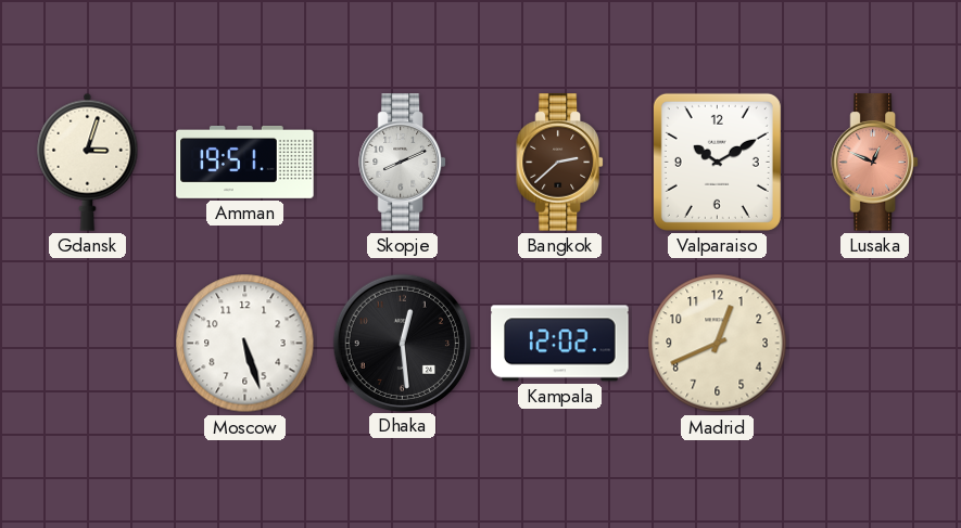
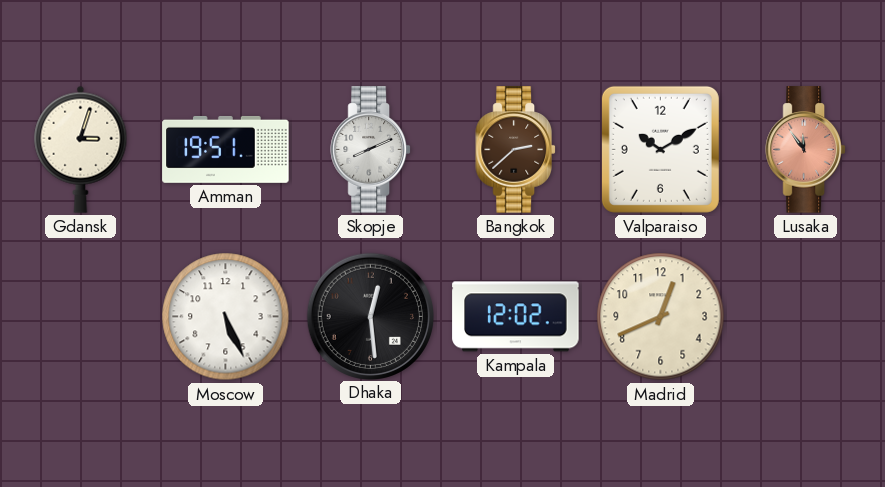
Lusaka: 12:49 -> 11:54 (805, 150)
Moscow: 5:27 -> 5:26 (226, 317)
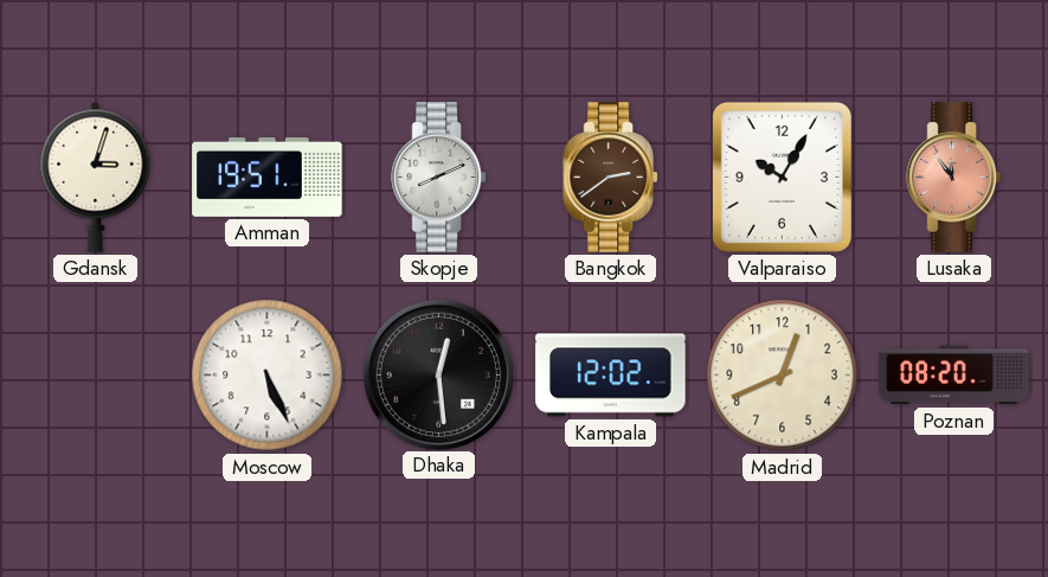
Bangkok: 2:38 -> 2:39 (610, 178)
Valparaiso: 10:10 -> 10:05 (782, 177)
Poznan: none -> 08:20 (954, 376)
